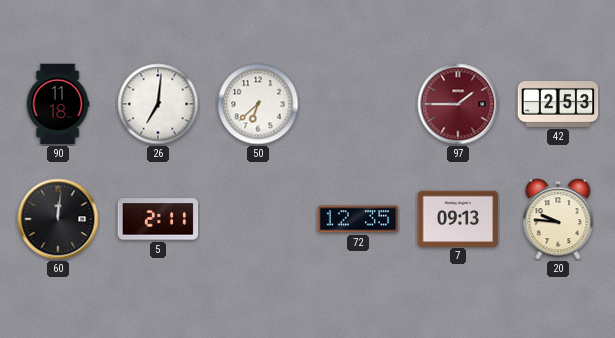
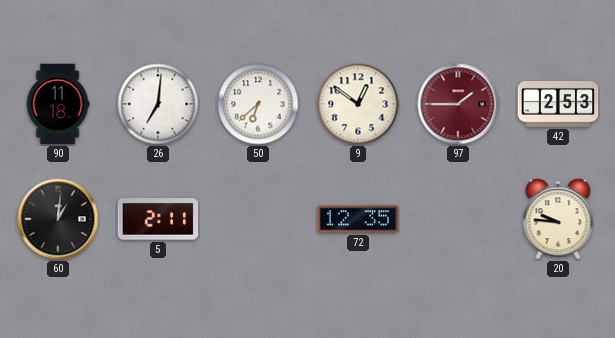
9: none -> 12:51 (358, 104)
60: 12:01 -> 1:01 (58, 219)
7: 09:13 -> none (458, 218)
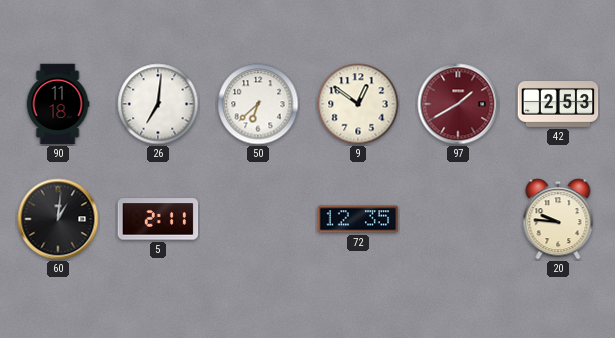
97: 1:45 -> 1:40 (458, 104)
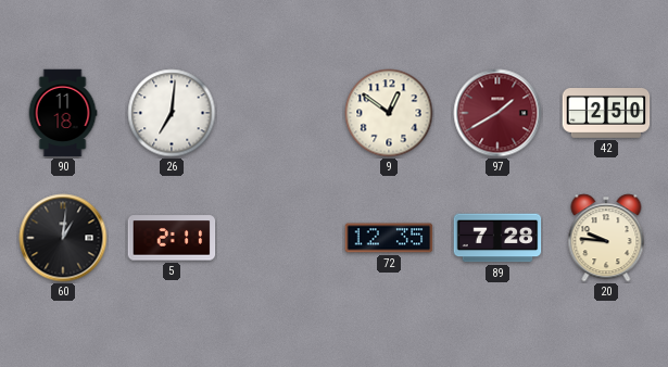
50: 6:38 -> none (258, 104)
42: 2:53 -> 2:50 (606, 114)
89: none -> 7:28 (497, 238)
